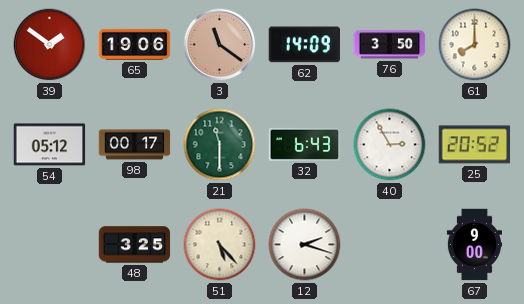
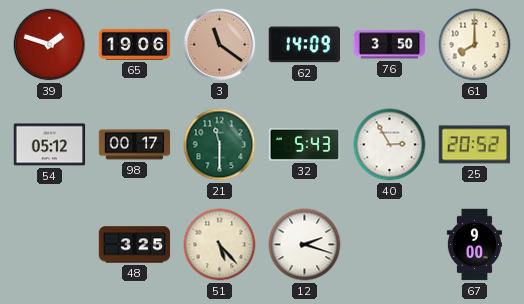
39: 1:51 -> 1:48 (50, 45)
32: 6:43 -> 5:43 (305, 144)
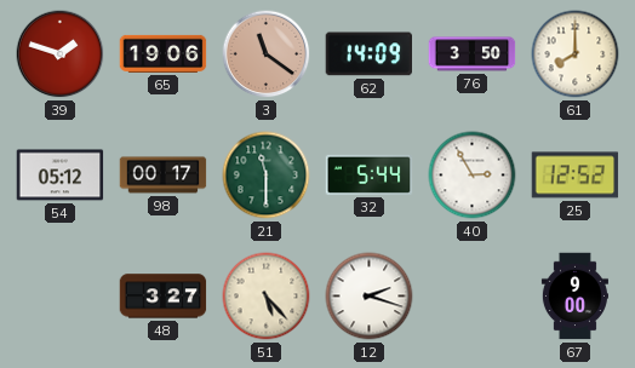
32: 5:43 -> 5:44 (370, 174)
25: 20:52 -> 12:52 (576, 176)
48: 3:25 -> 3:27 (164, 297)
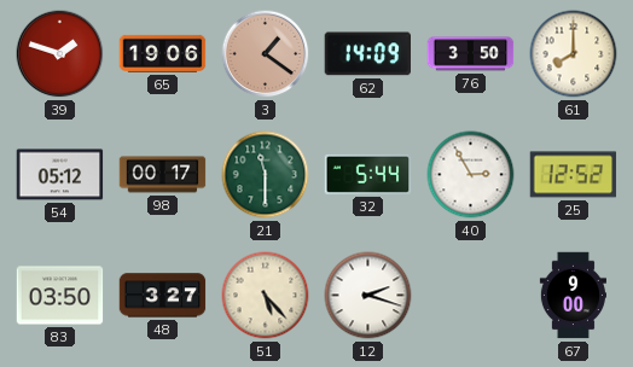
3: 11:21 -> 1:21 (266, 54)
83: none -> 03:50 (60, 296)
